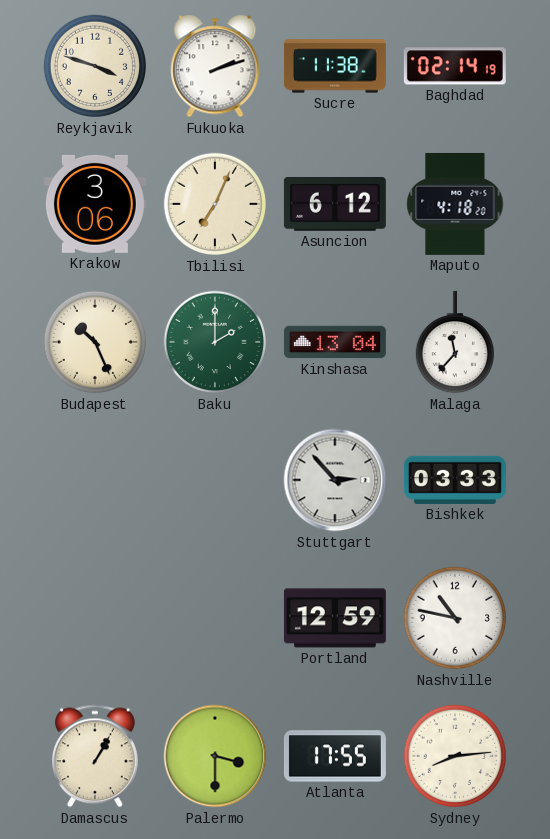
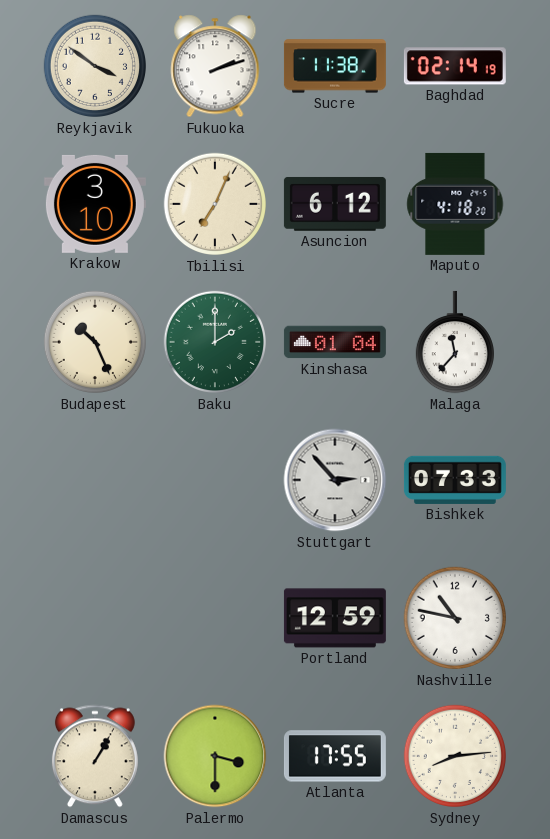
Reykjavik: 3:48 -> 3:51 (95, 66)
Krakow: 3:06 -> 3:10 (95, 204)
Kinshasa: 13:04 -> 01:04 (335, 342)
Bishkek: 03:33 -> 07:33 (455, 480)
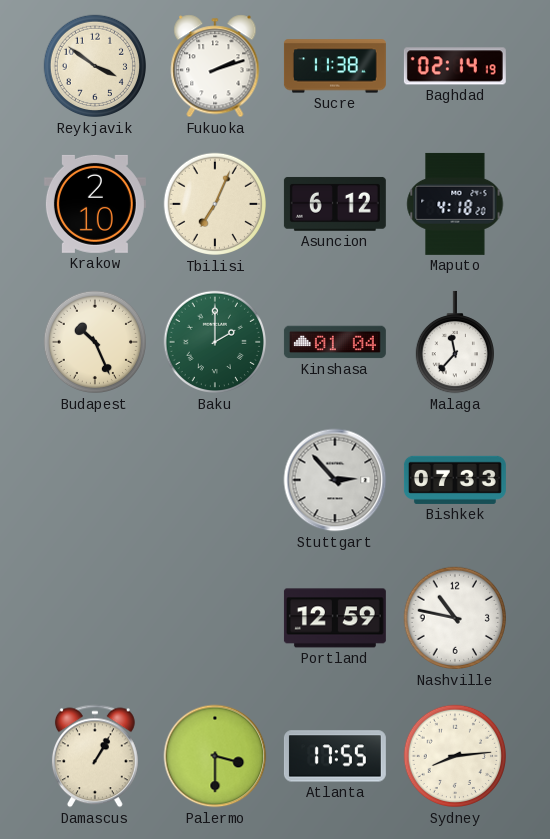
Krakow: 3:10 -> 2:10 (95, 204)
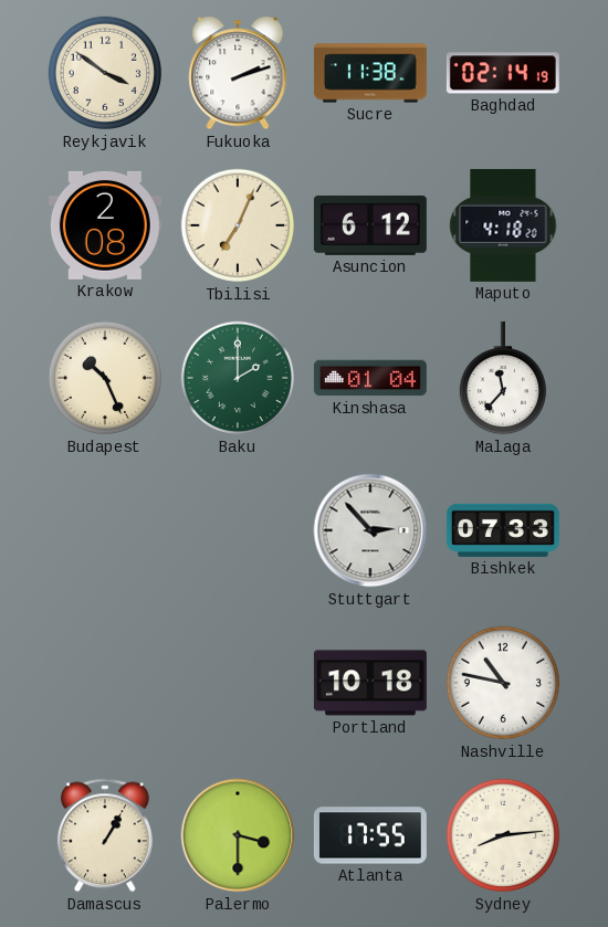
Krakow: 2:10 -> 2:08 (105, 225)
Portland: 12:59 -> 10:18 (370, 683)
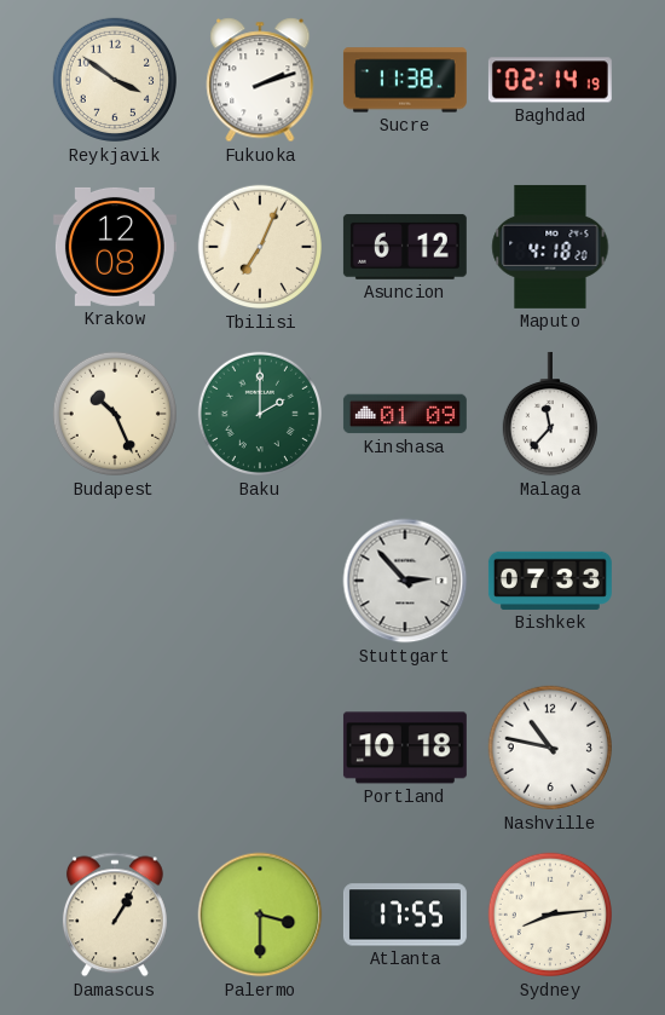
Krakow: 2:08 -> 12:08 (115, 247)
Kinshasa: 01:04 -> 01:09 (405, 414)
